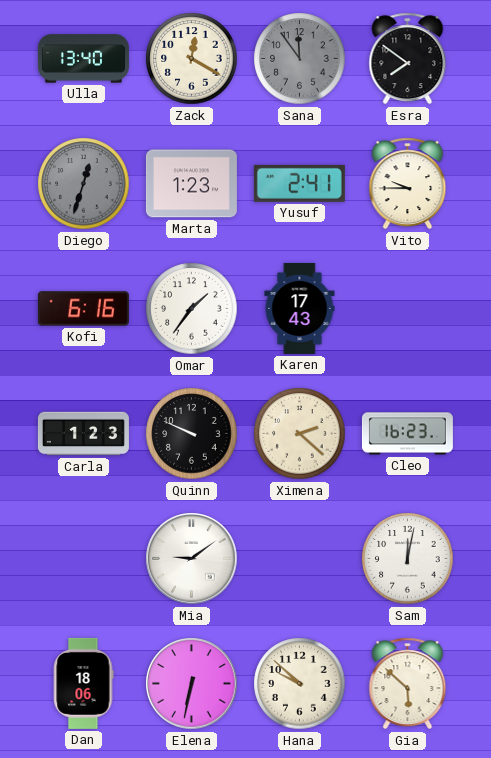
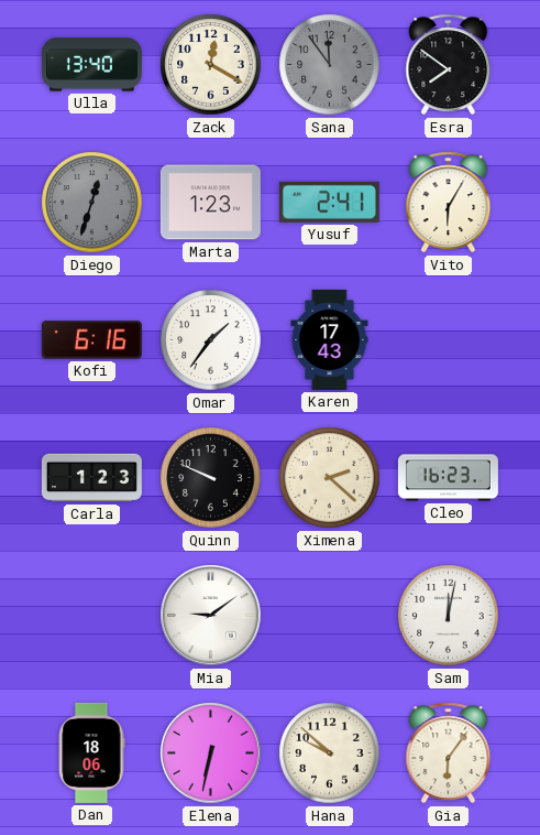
Vito: 9:45 -> 6:05 (449, 203)
Gia: 5:52 -> 6:06 (449, 753)
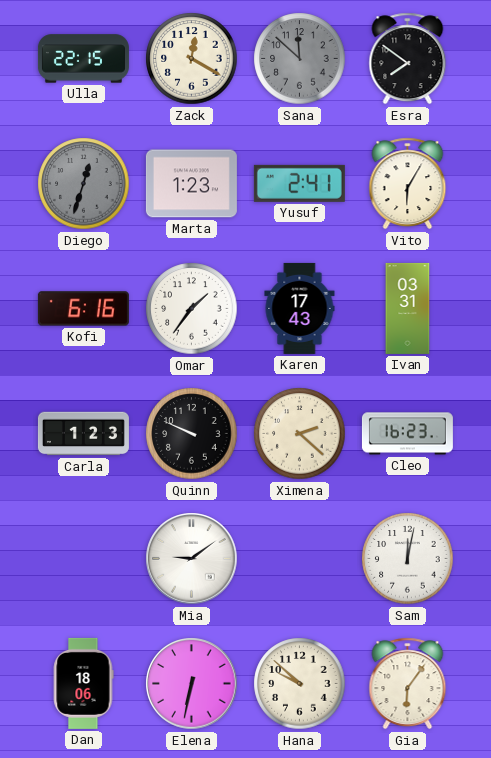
Ulla: 13:40 -> 22:15 (83, 59)
Sana: 11:54 -> 11:52 (300, 59)
Ivan: none -> 03:31 (408, 308)
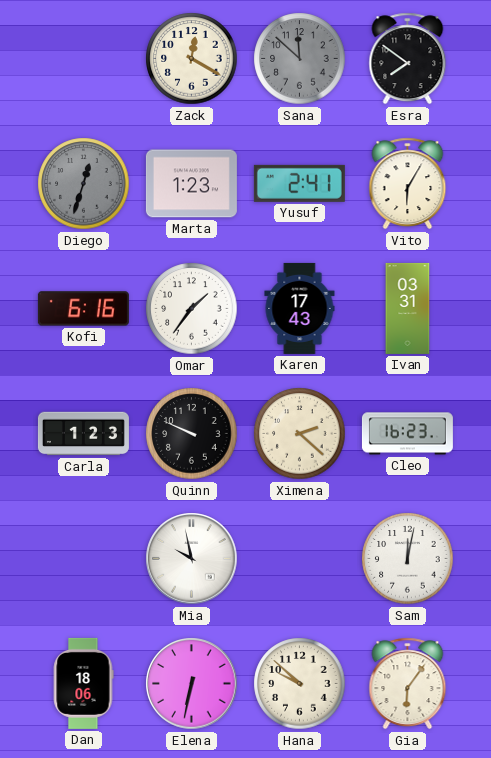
Ulla: 22:15 -> none (83, 59)
Mia: 9:09 -> 9:58 (192, 559)
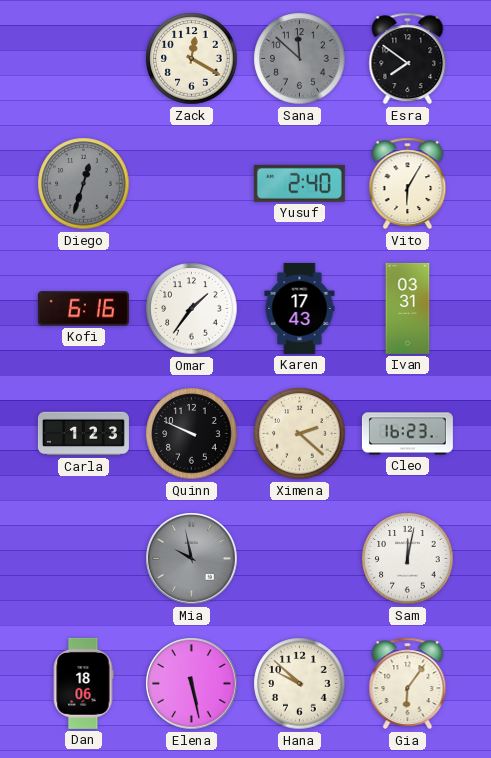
Marta: 1:23 -> none (191, 184)
Yusuf: 2:41 -> 2:40 (299, 183)
Mia dial: white -> grey (192, 559)
Elena: 6:32 -> 5:28 (192, 684)
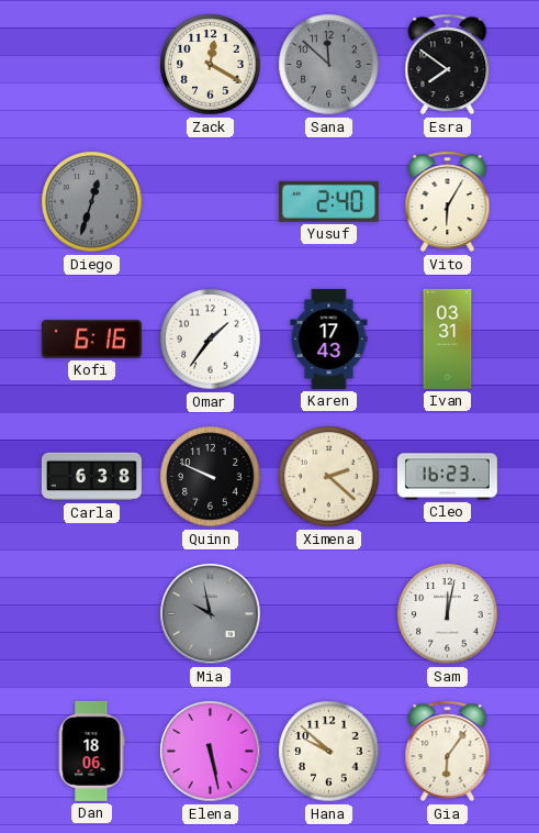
Carla: 1:23 -> 6:38 (91, 477)
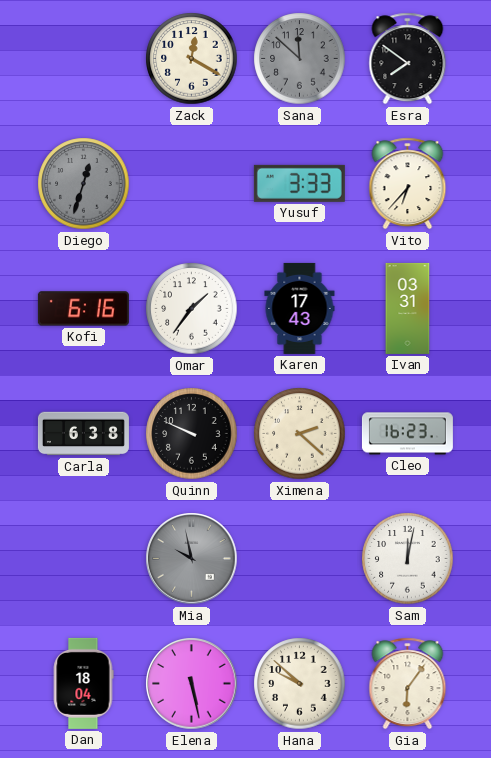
Yusuf: 2:40 -> 3:33 (299, 183)
Vito: 6:05 -> 6:37 (408, 184)
Dan: 18:06 -> 18:04 (83, 683)
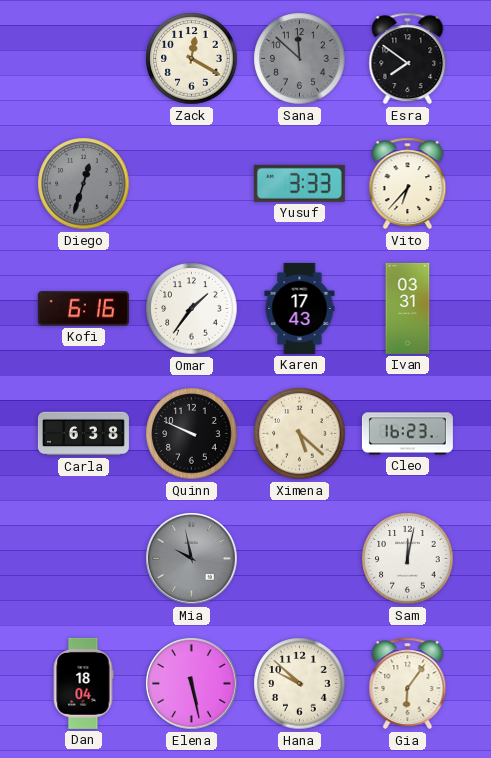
Ximena: 2:22 -> 5:22 (300, 434)
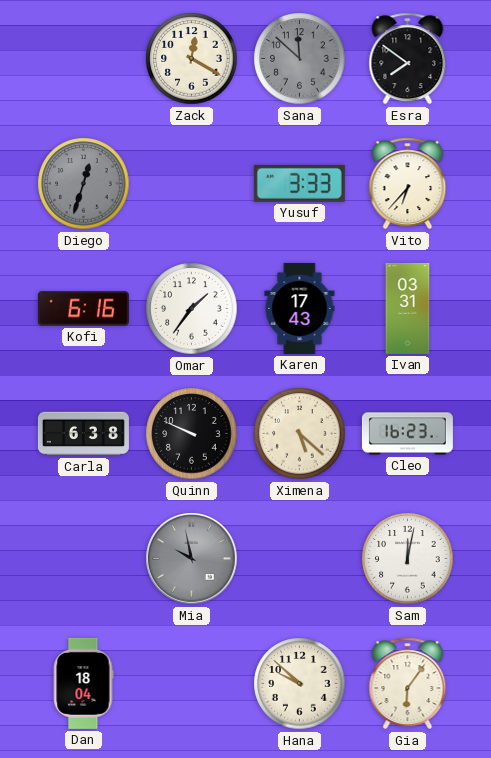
Elena: 5:28 -> none (192, 684)
